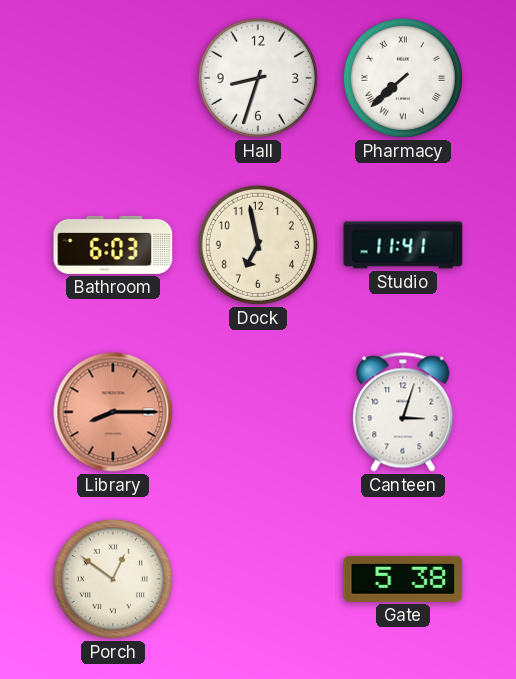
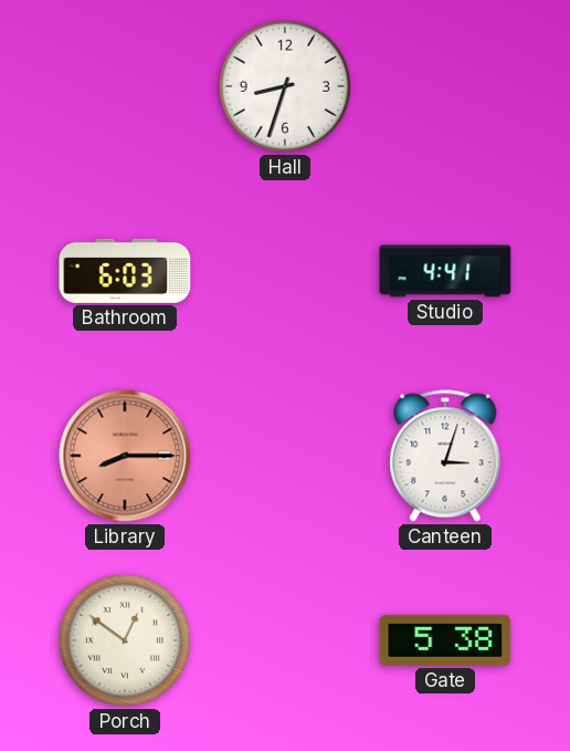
Pharmacy: 7:38 -> none (403, 78)
Dock: 6:58 -> none (258, 245)
Studio: 11:41 -> 4:41 (445, 271)
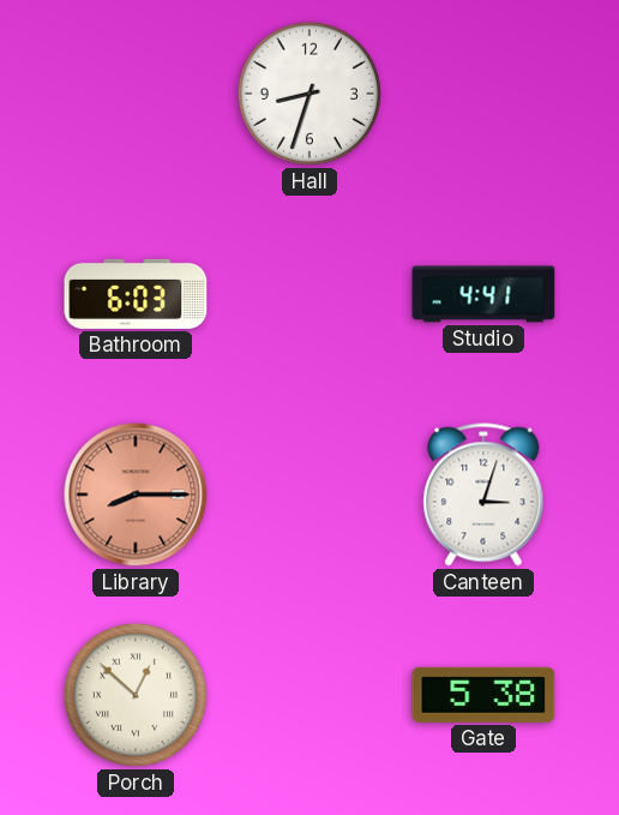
Porch: 12:51 -> 12:52 (136, 695)
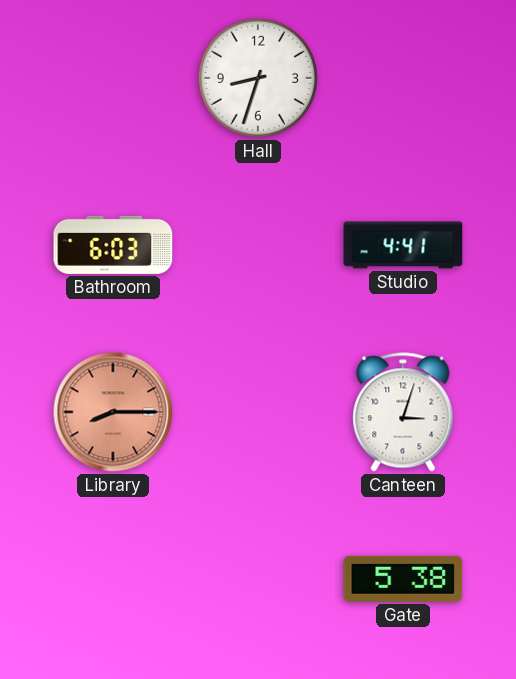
Porch: 12:52 -> none (136, 695)
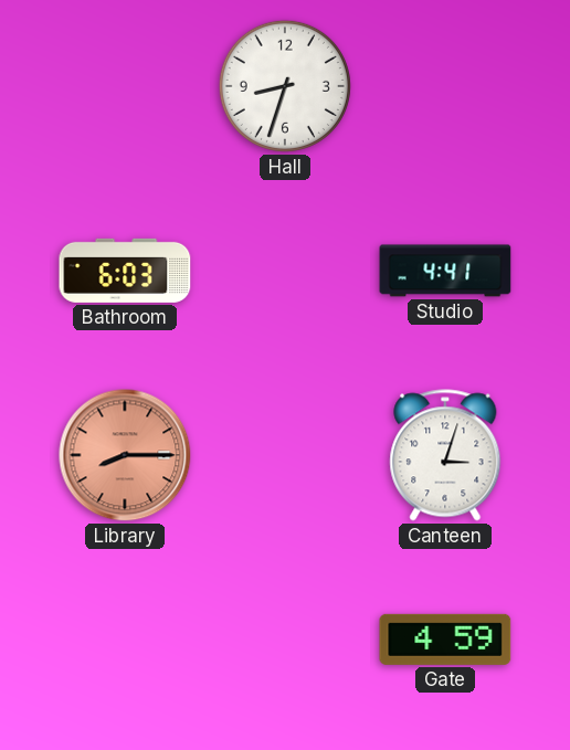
Gate: 5:38 -> 4:59 (445, 640)
